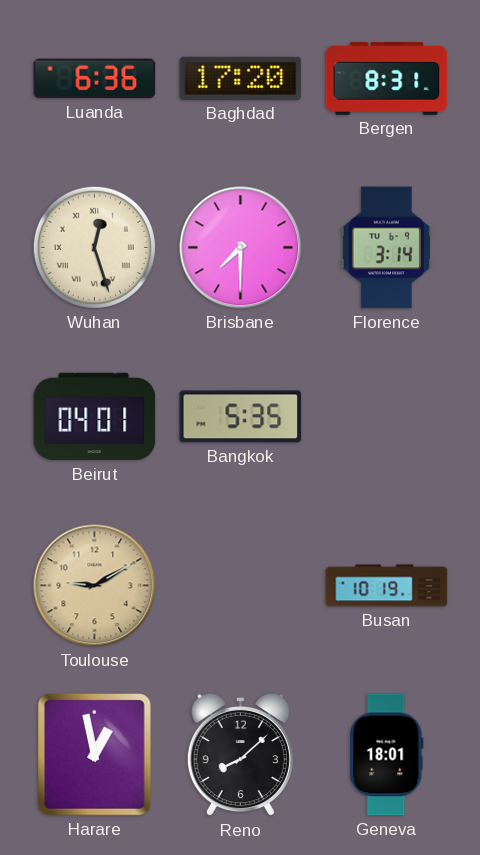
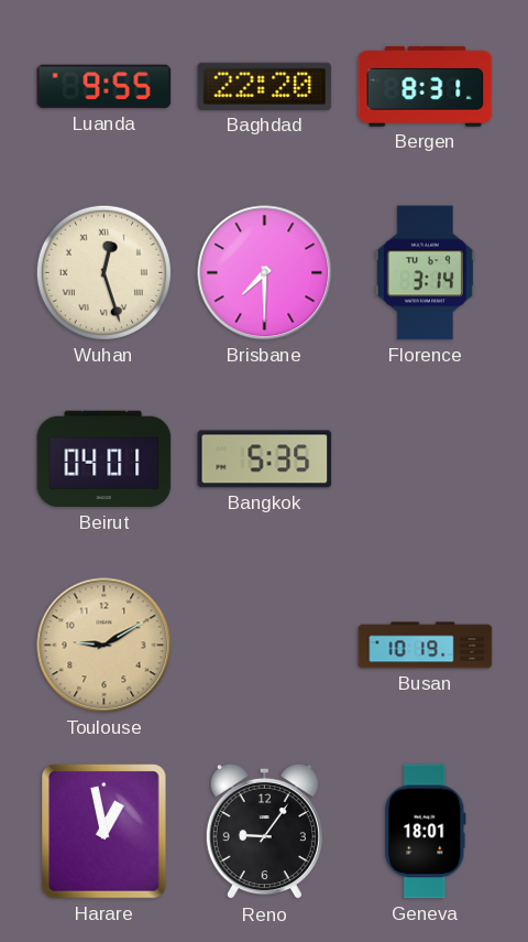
Luanda: 6:36 -> 9:55 (105, 87)
Baghdad: 17:20 -> 22:20 (265, 86)
Reno: 8:08 -> 9:06 (264, 832)
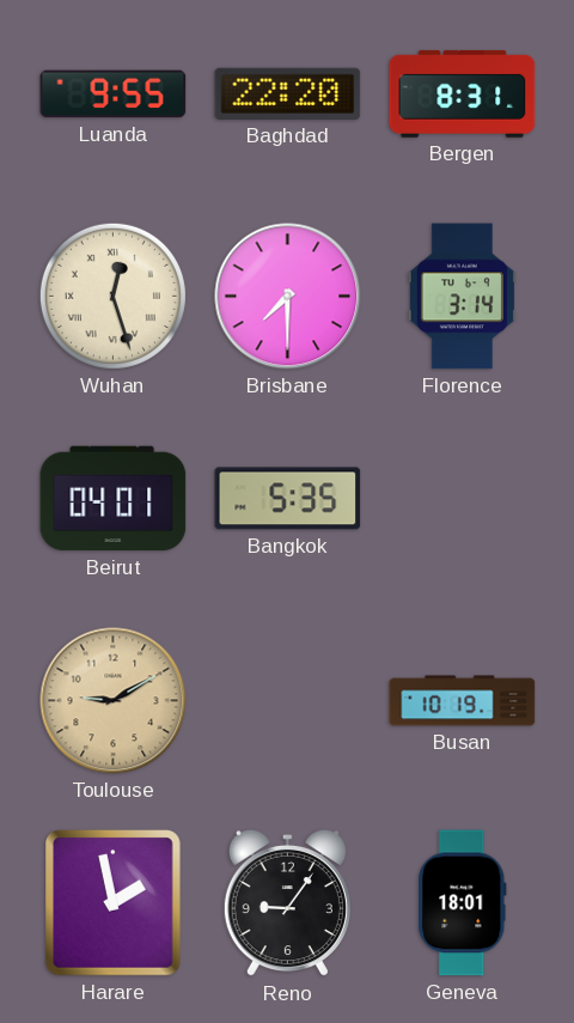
Harare: 12:58 -> 1:58 (114, 903)
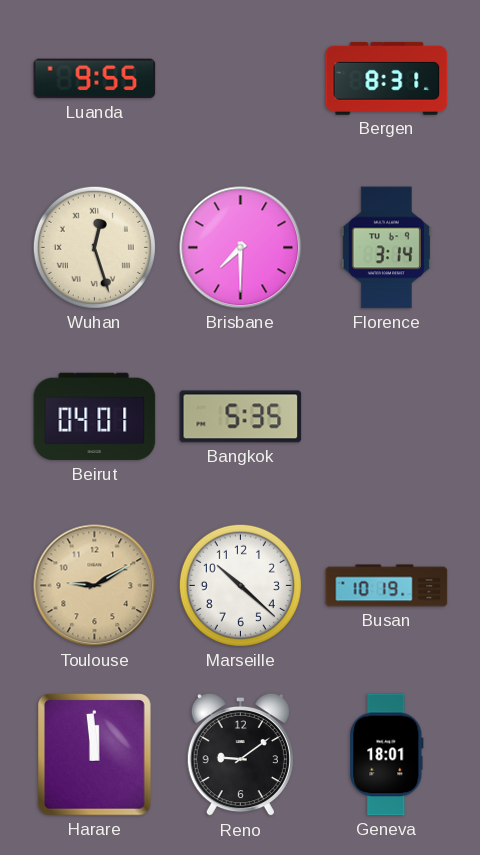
Baghdad: 22:20 -> none (288, 93)
Marseille: none -> 10:22 (240, 585)
Harare: 1:58 -> 11:59 (95, 755)
Reno: 9:06 -> 9:09 (240, 755)
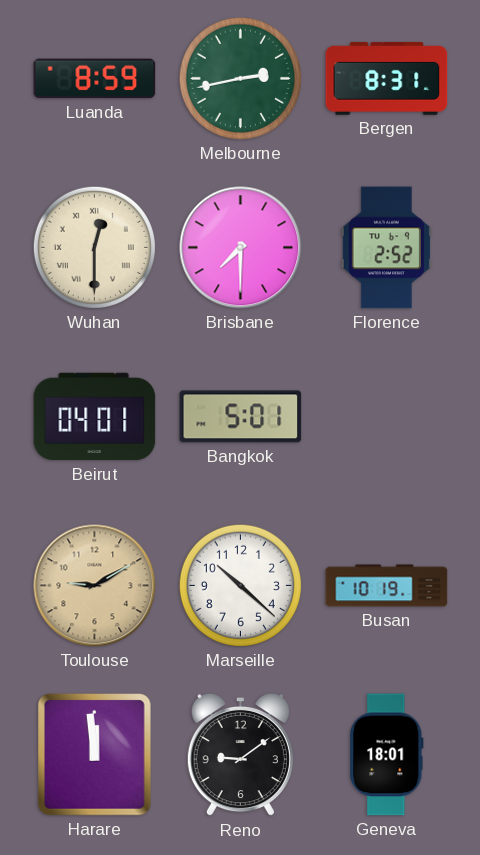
Luanda: 9:55 -> 8:59 (95, 79)
Melbourne: none -> 2:43 (240, 78)
Wuhan: 12:27 -> 12:30 (94, 247)
Florence: 3:14 -> 2:52 (386, 248)
Bangkok: 5:35 -> 5:01 (241, 417)
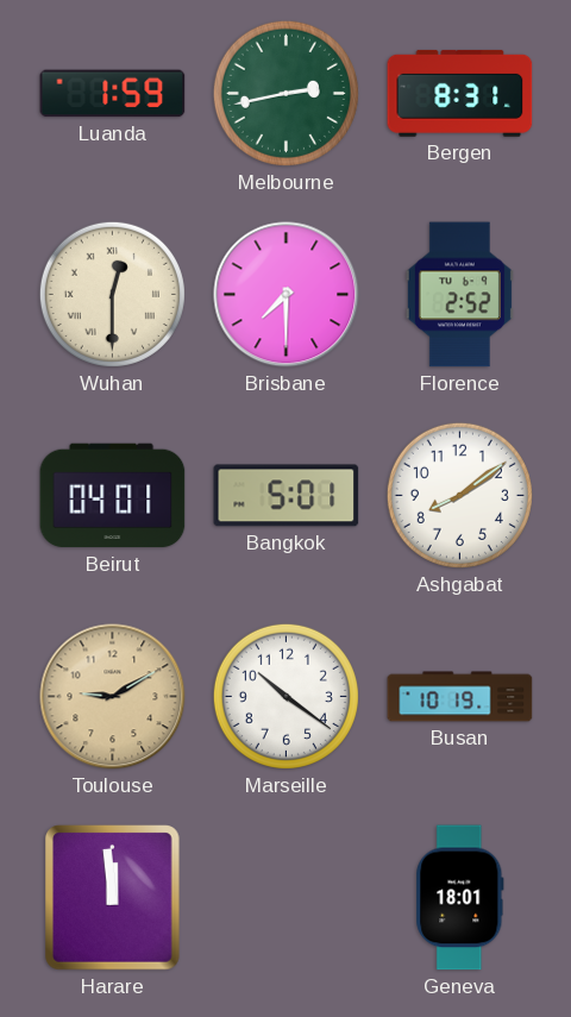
Luanda: 8:59 -> 1:59 (113, 94)
Ashgabat: none -> 8:09 (459, 495)
Marseille: 10:22 -> 10:21 (285, 696)
Reno: 9:09 -> none (240, 755)
